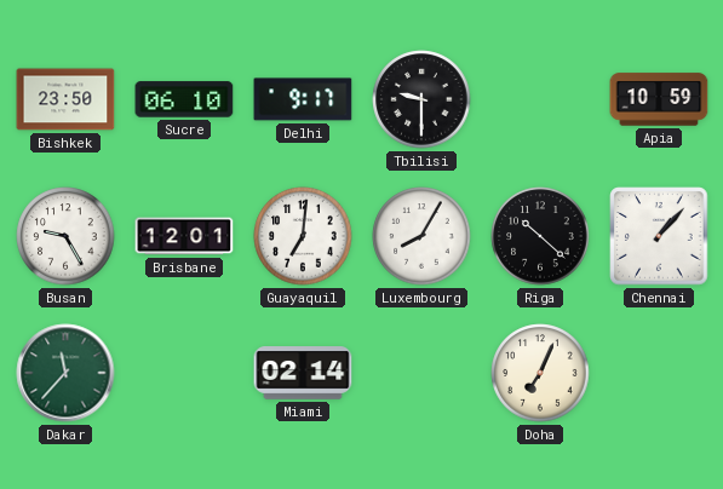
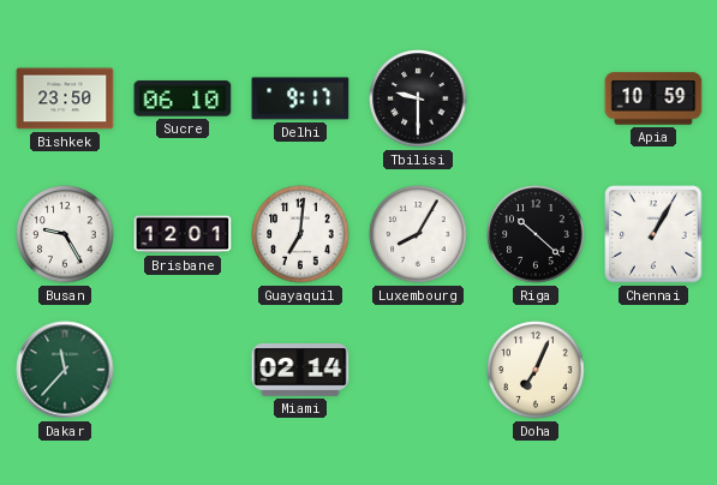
Chennai: 1:07 -> 1:05 (653, 234)
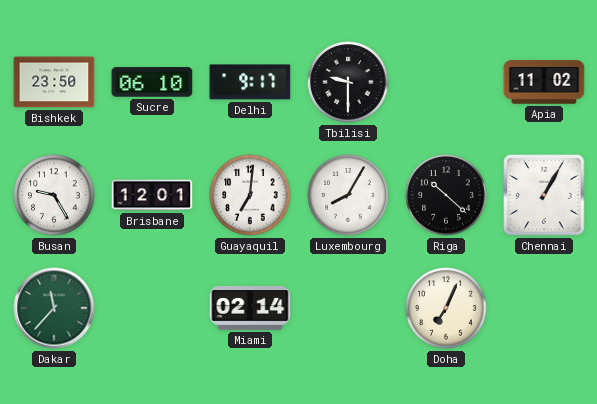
Apia: 10:59 -> 11:02 (544, 82)
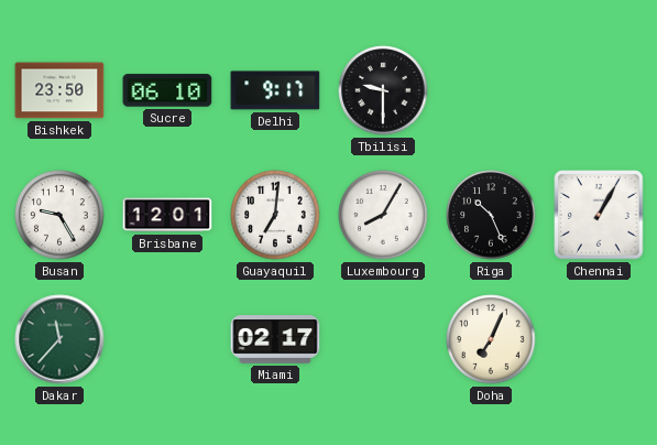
Apia: 11:02 -> none (544, 82)
Riga: 10:22 -> 10:26 (491, 215)
Miami: 02:14 -> 02:17 (275, 339)
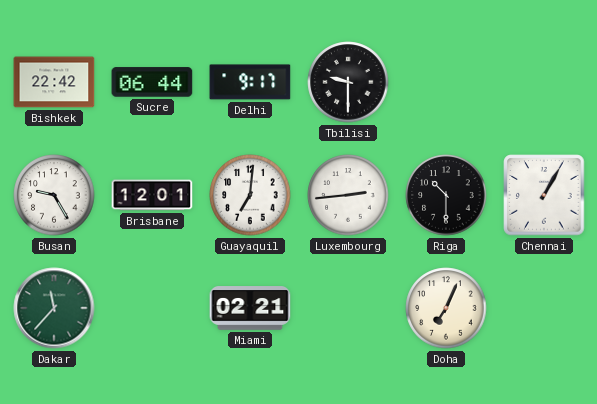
Bishkek: 23:50 -> 22:42 (54, 82)
Sucre: 06:10 -> 06:44 (152, 82)
Luxembourg: 8:05 -> 2:44 (348, 195)
Riga: 10:26 -> 10:30 (446, 195)
Miami: 02:17 -> 02:21 (250, 308)
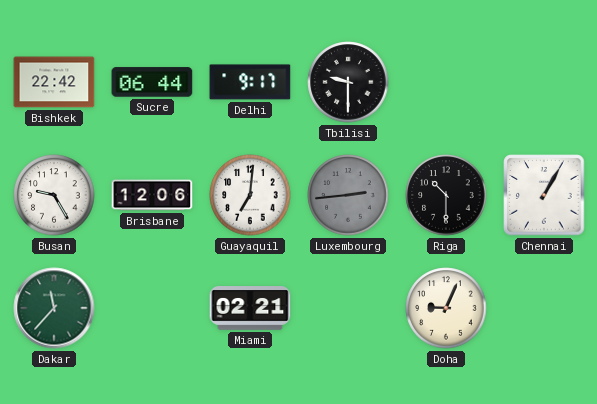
Brisbane: 12:01 -> 12:06 (152, 195)
Luxembourg dial: white -> grey (348, 195)
Doha: 7:04 -> 9:04 (446, 308)
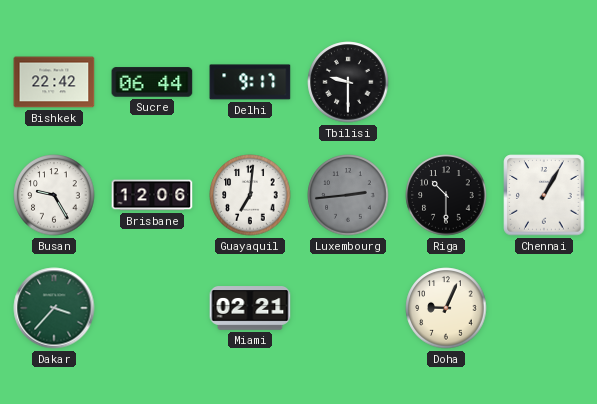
Dakar: 11:37 -> 3:37 (54, 308)
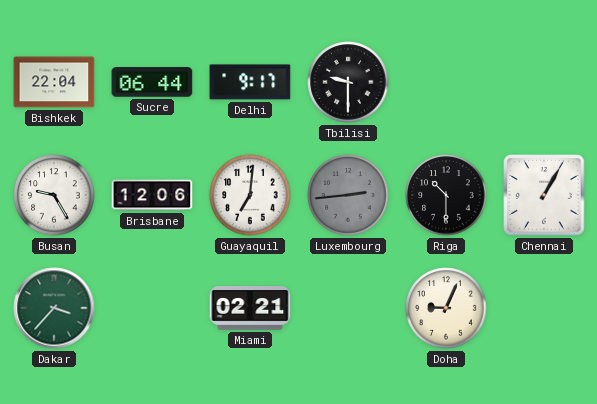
Bishkek: 22:42 -> 22:04 (54, 82)
